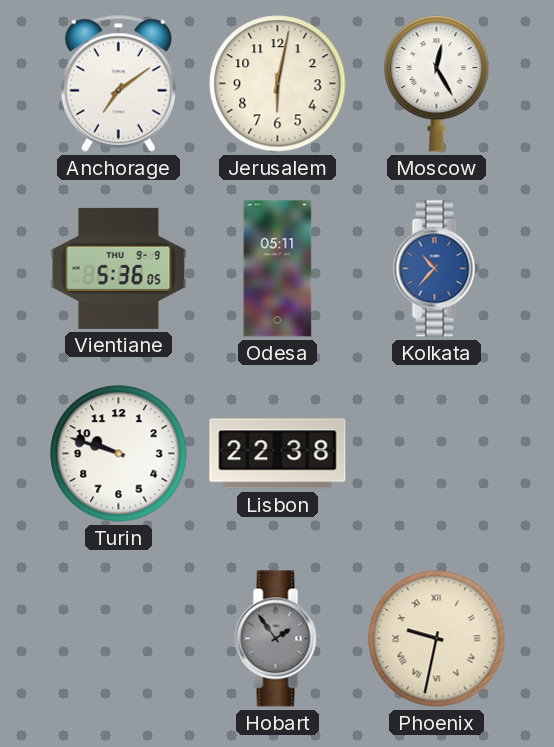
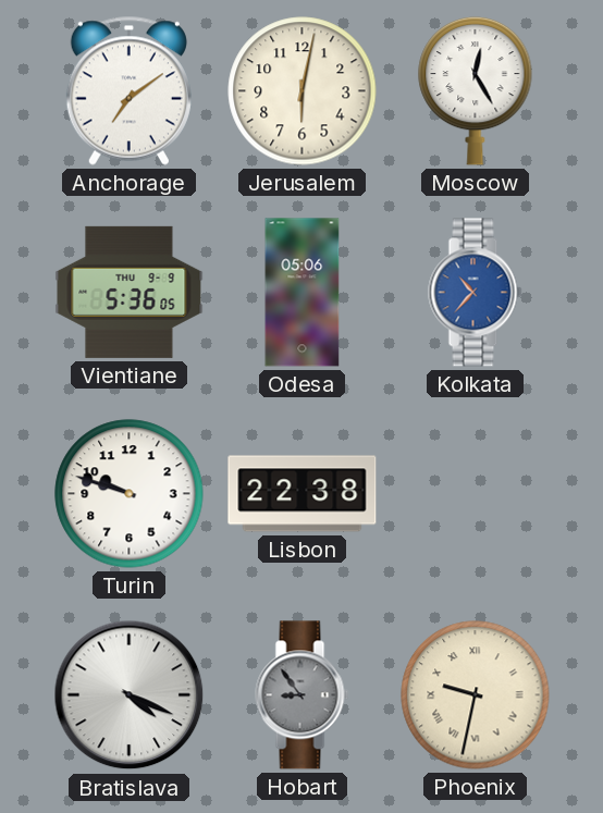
Odesa: 05:11 -> 05:06 (303, 293)
Bratislava: none -> 4:19 (130, 695)
Hobart: 1:54 -> 8:54 (303, 695)
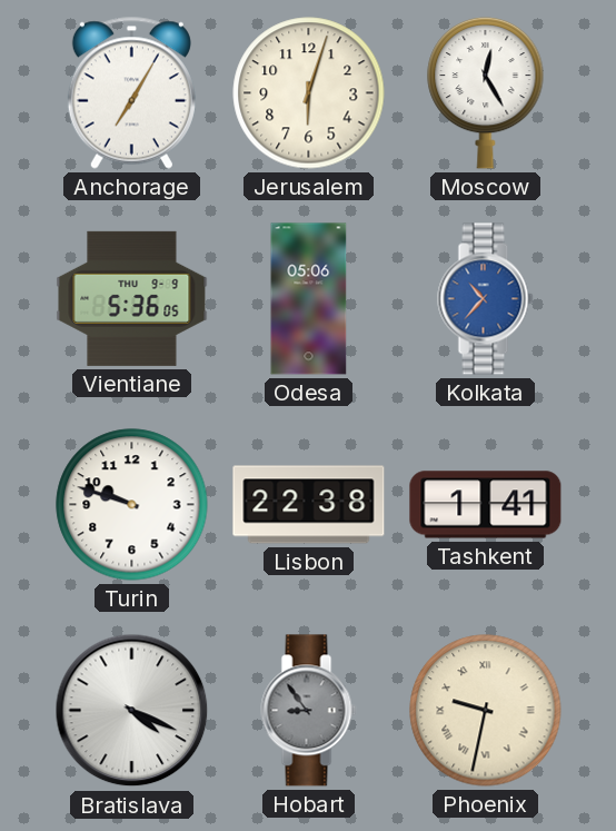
Anchorage: 7:09 -> 7:05 (131, 92)
Jerusalem: 6:02 -> 6:03 (309, 93)
Tashkent: none -> 1:41 (486, 505)
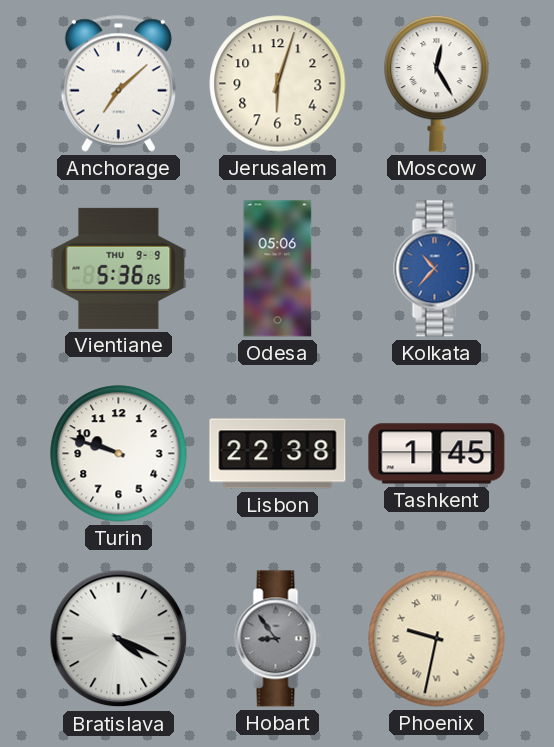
Anchorage: 7:05 -> 7:08 (118, 83)
Tashkent: 1:41 -> 1:45 (437, 454)
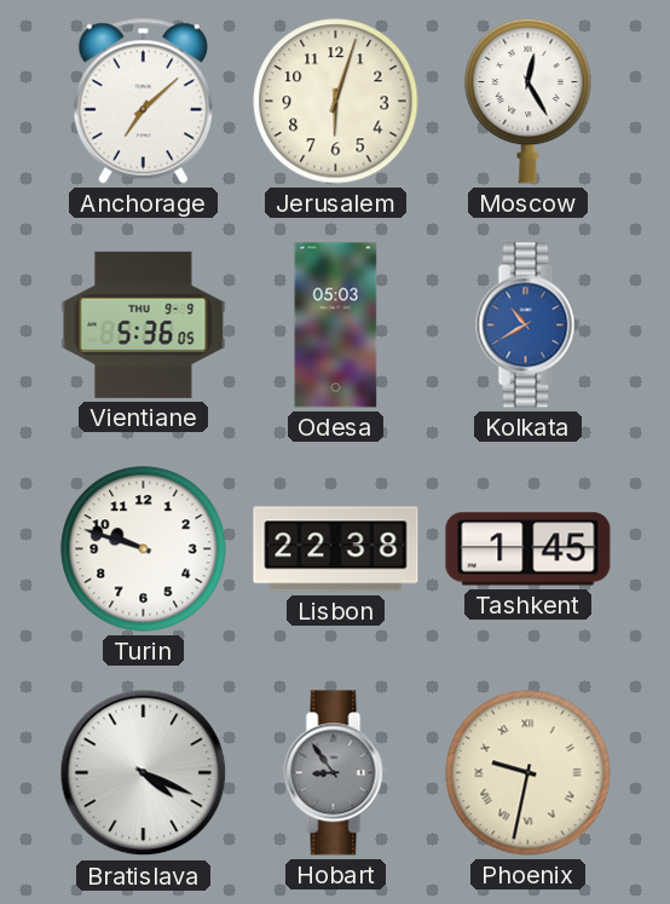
Odesa: 05:06 -> 05:03 (336, 326)
Kolkata: 10:37 -> 10:40 (529, 326)
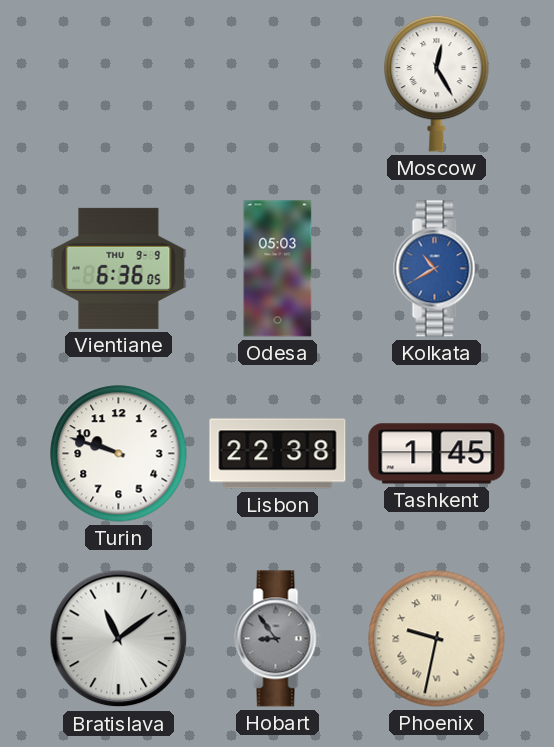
Anchorage: 7:08 -> none (143, 100)
Jerusalem: 6:03 -> none (336, 102)
Vientiane: 5:36 -> 6:36 (119, 268)
Bratislava: 4:19 -> 11:09 (119, 639)
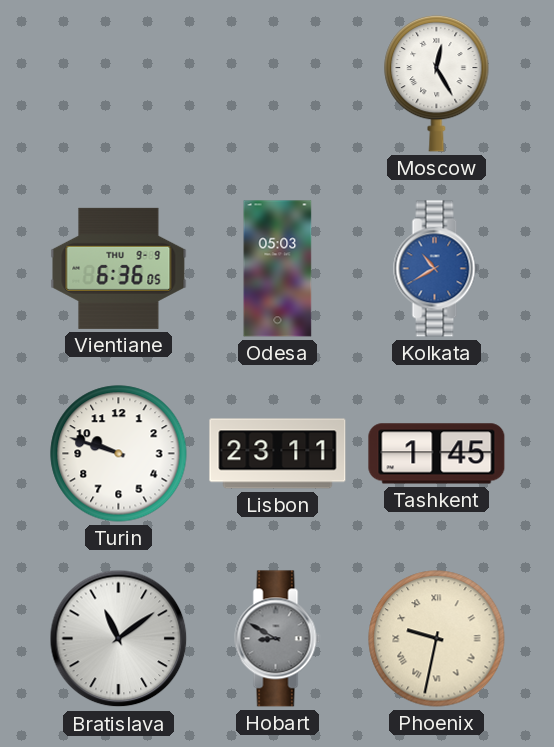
Lisbon: 22:38 -> 23:11 (278, 454)
Hobart: 8:54 -> 8:50 (278, 639)
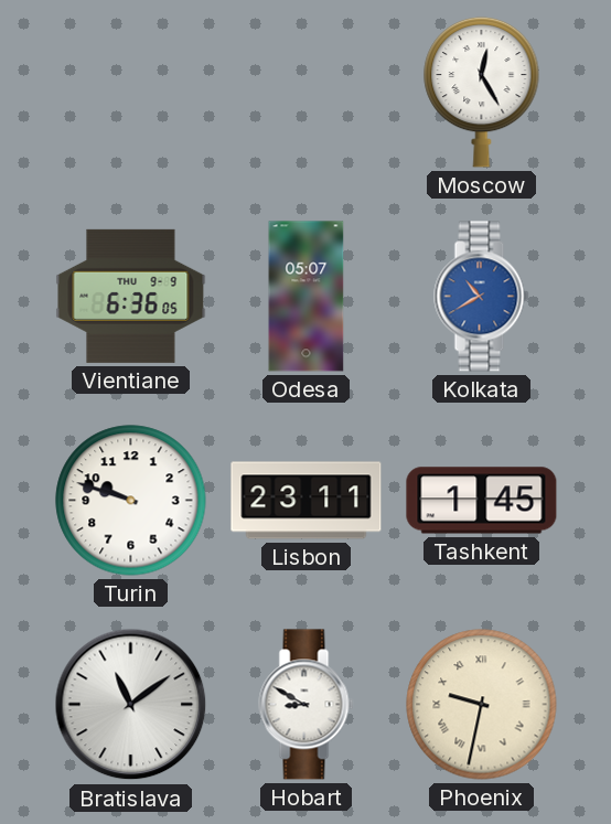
Odesa: 05:03 -> 05:07 (307, 297)
Hobart dial: grey -> white (307, 705)
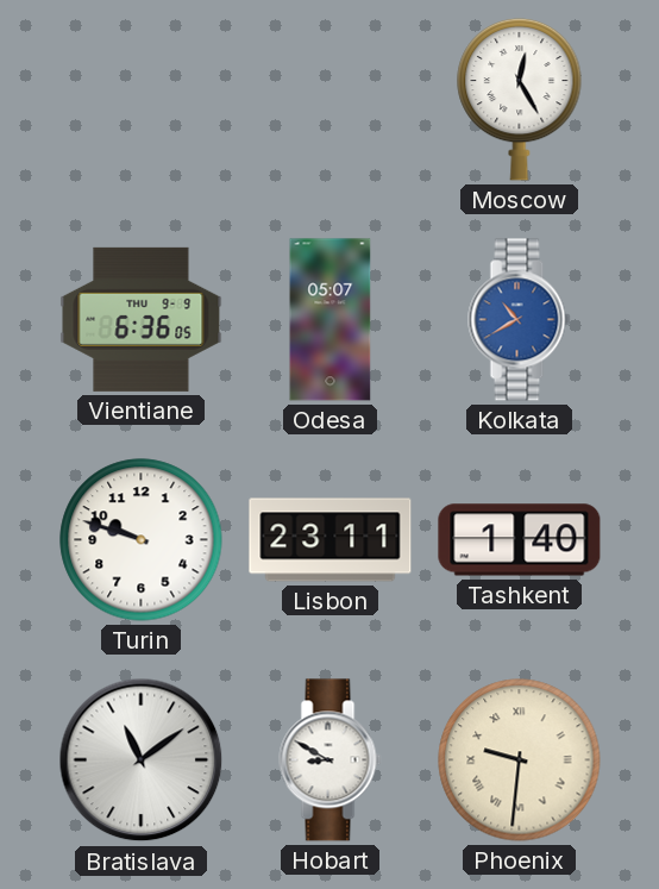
Tashkent: 1:45 -> 1:40 (520, 540)
Phoenix: 9:32 -> 9:31 (520, 760)
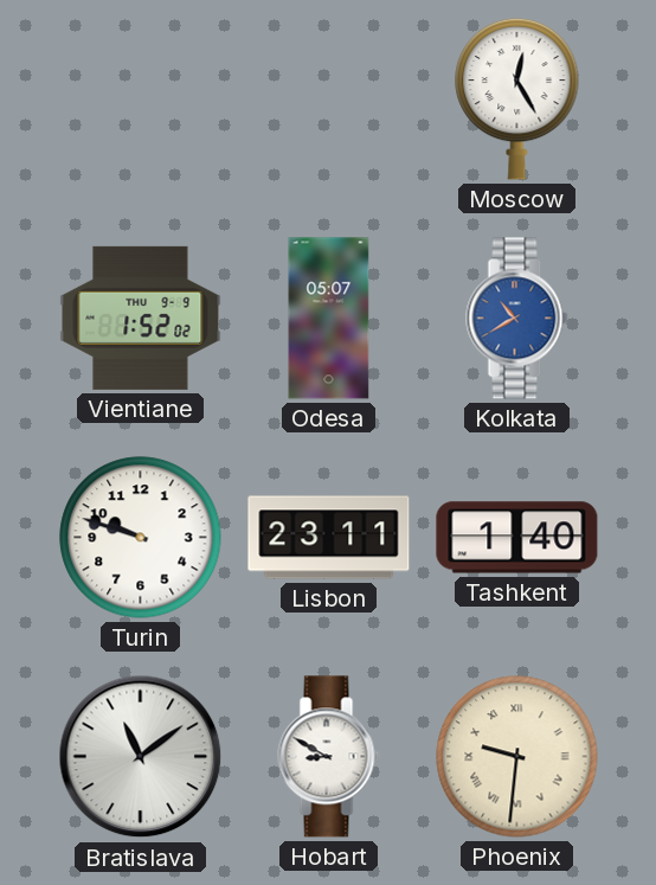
Vientiane: 6:36 -> 1:52 (141, 318)
